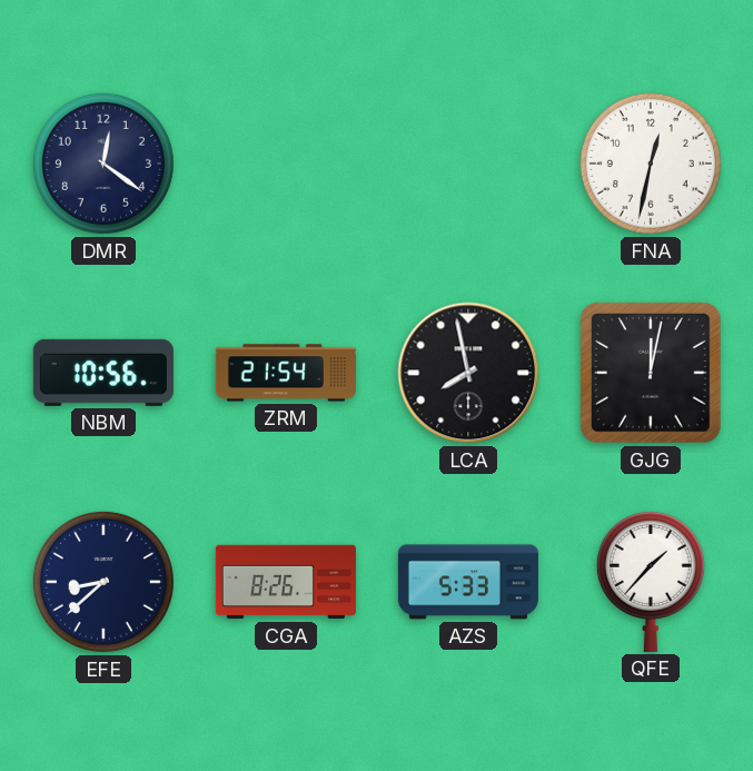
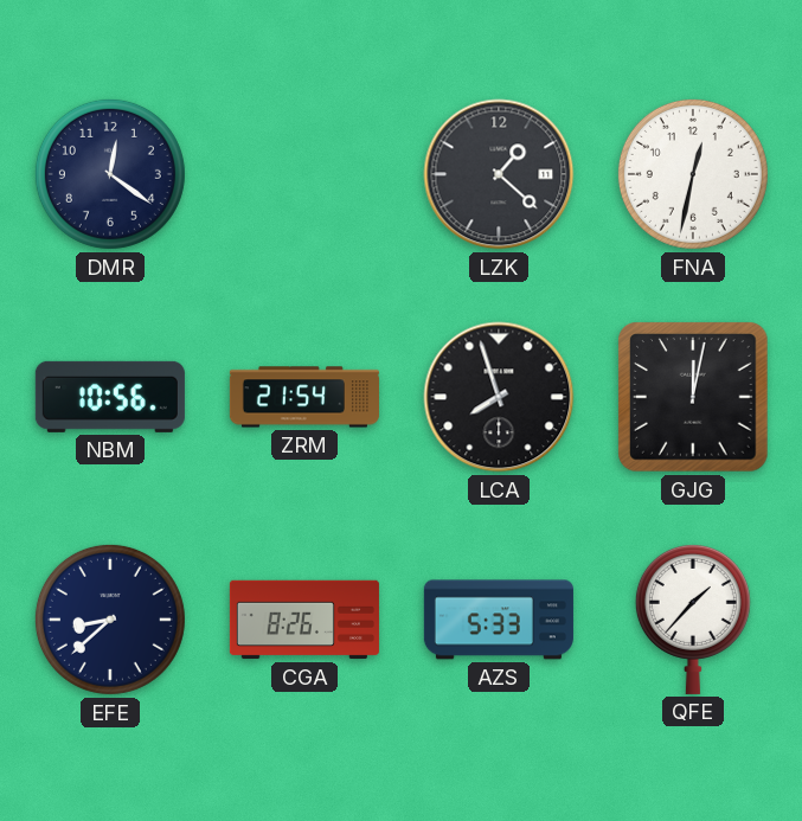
LZK: none -> 1:22 (499, 174)
LCA: 7:58 -> 7:57 (499, 397)
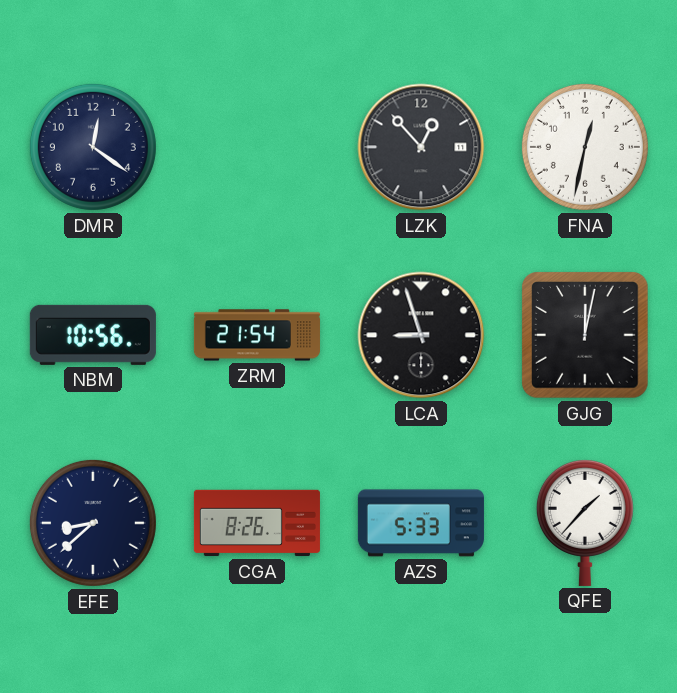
LZK: 1:22 -> 12:53 (421, 147)
LCA: 7:57 -> 8:57 (421, 335)
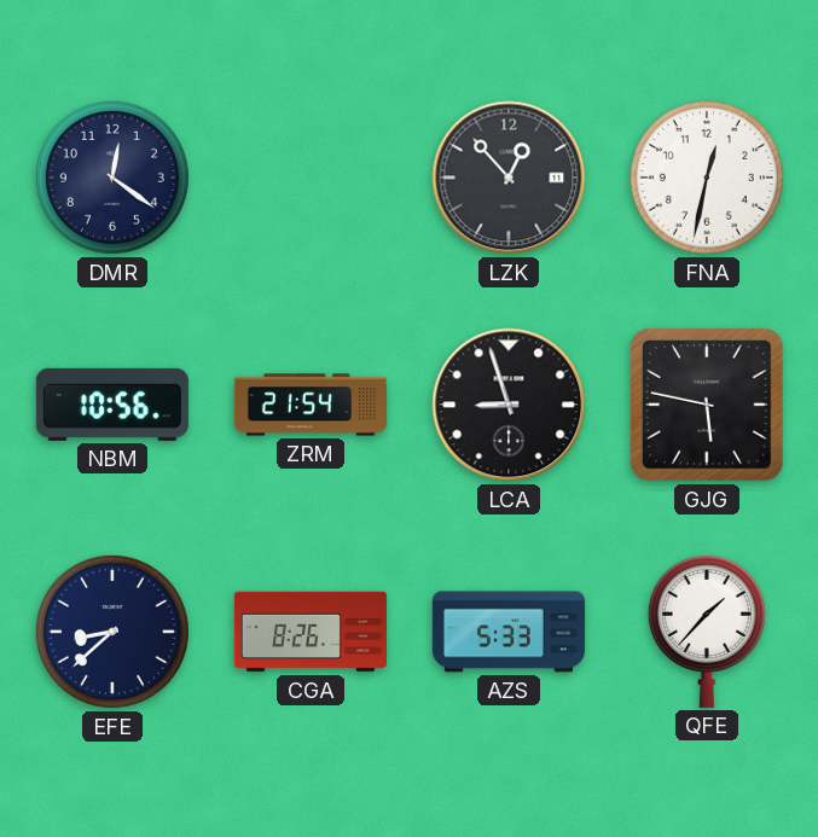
GJG: 12:02 -> 5:47 (707, 405)
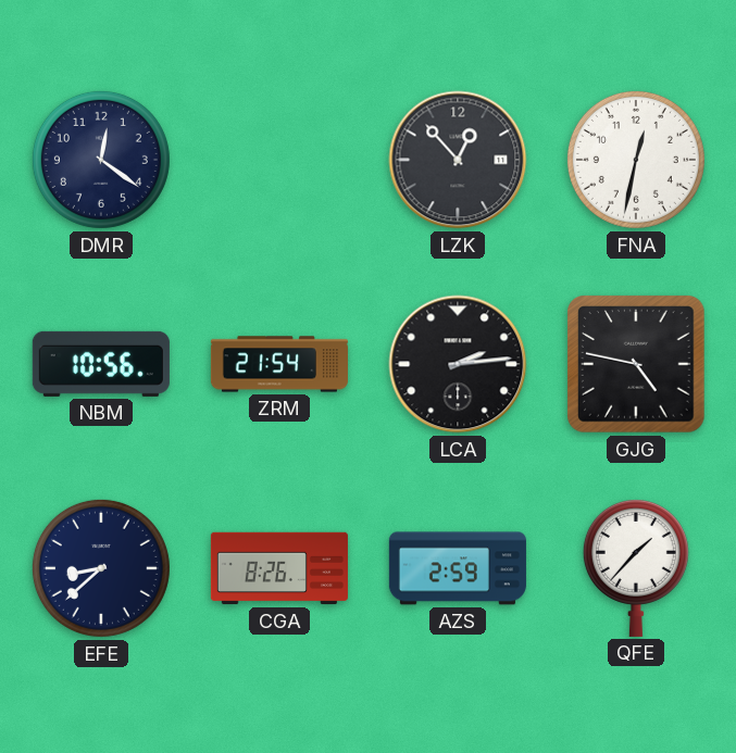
LCA: 8:57 -> 2:14 (458, 364)
GJG: 5:47 -> 4:47 (636, 364)
AZS: 5:33 -> 2:59 (458, 568)
